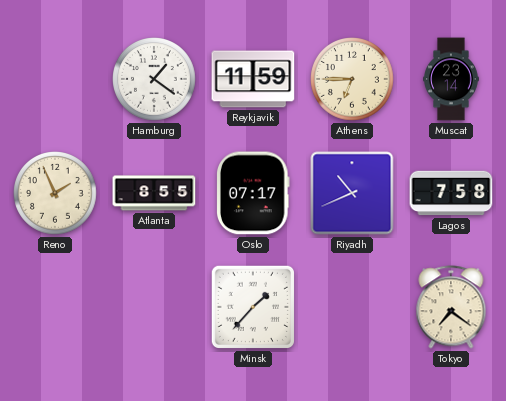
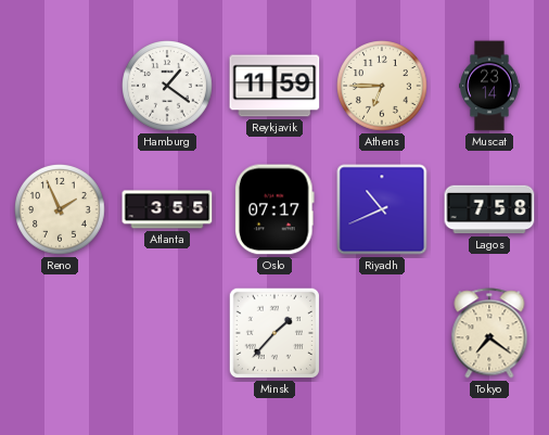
Atlanta: 8:55 -> 3:55 (167, 209)
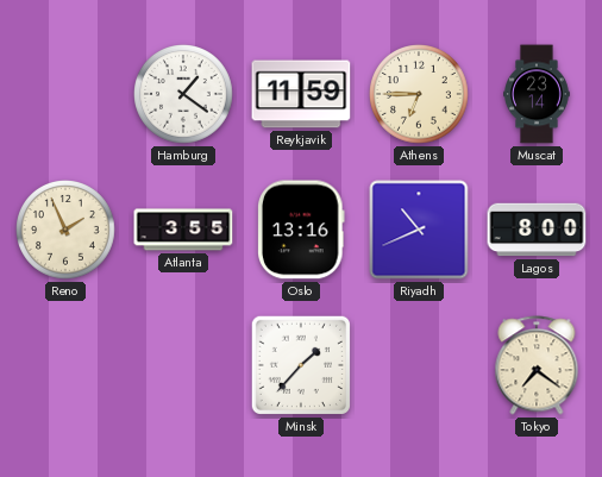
Oslo: 07:17 -> 13:16 (302, 230)
Lagos: 7:58 -> 8:00 (537, 230)
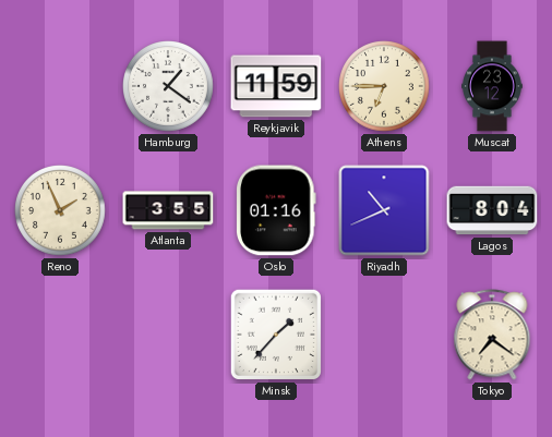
Muscat: 23:14 -> 23:12 (492, 86)
Oslo: 13:16 -> 01:16 (277, 210)
Lagos: 8:00 -> 8:04 (492, 210)
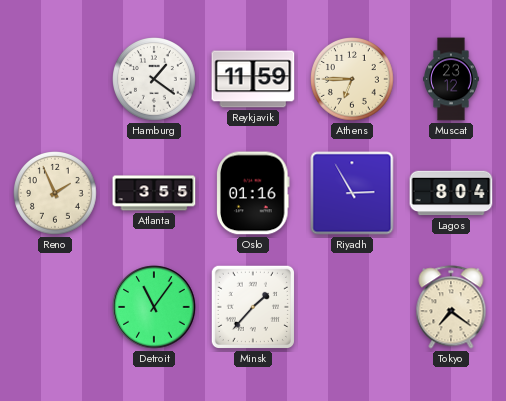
Riyadh: 10:41 -> 2:55 (352, 193)
Detroit: none -> 11:06 (154, 307)
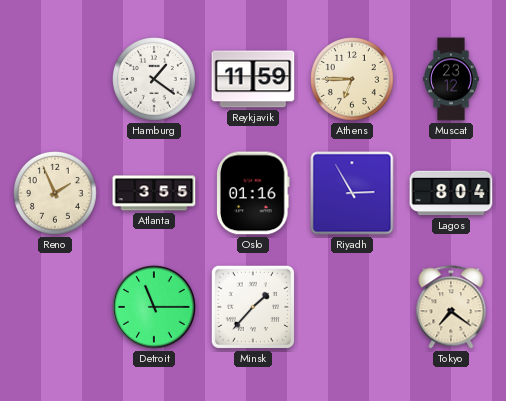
Detroit: 11:06 -> 11:15 (154, 307)
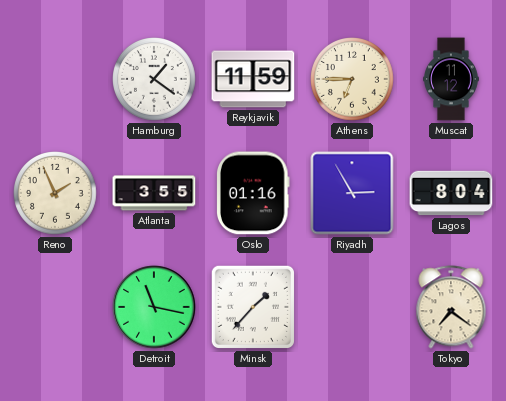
Muscat: 23:12 -> 11:12 (451, 79)
Detroit: 11:15 -> 11:17 (154, 307)
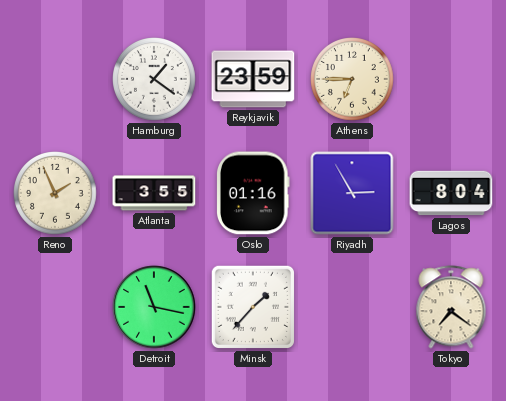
Reykjavik: 11:59 -> 23:59 (253, 79)
Muscat: 11:12 -> none (451, 79)
